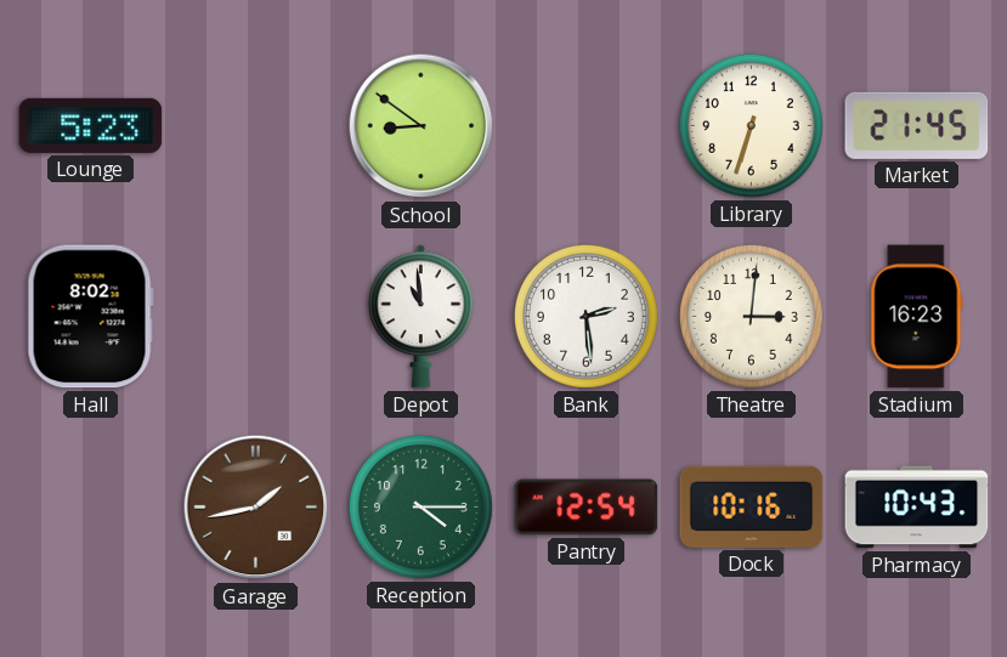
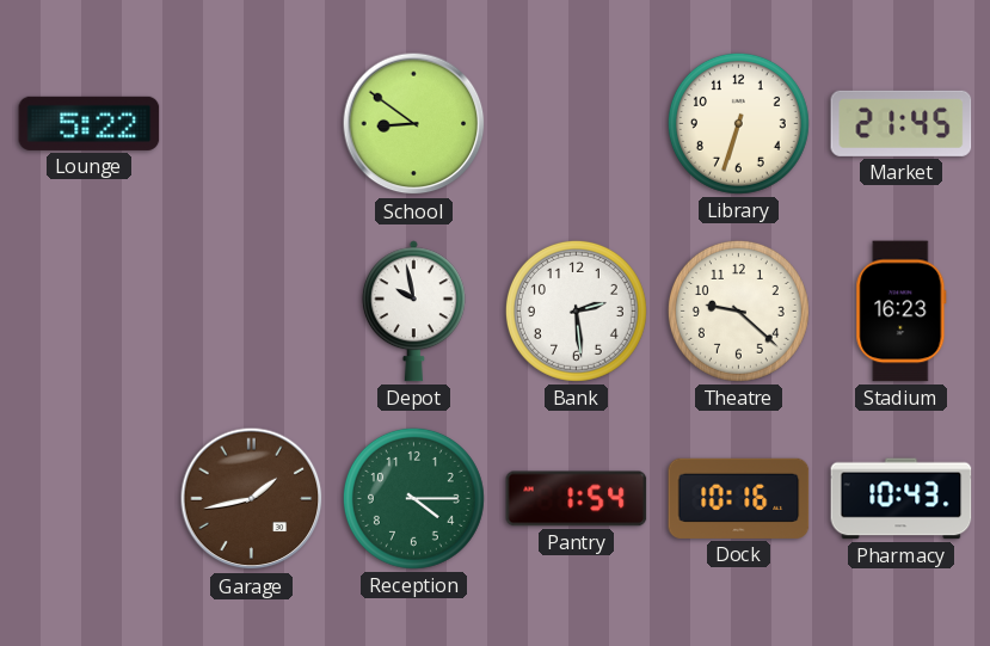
Lounge: 5:23 -> 5:22 (90, 123)
Hall: 8:02 -> none (90, 317)
Depot: 10:59 -> 9:58 (413, 312)
Theatre: 3:01 -> 9:22 (738, 310)
Pantry: 12:54 -> 1:54 (577, 499)
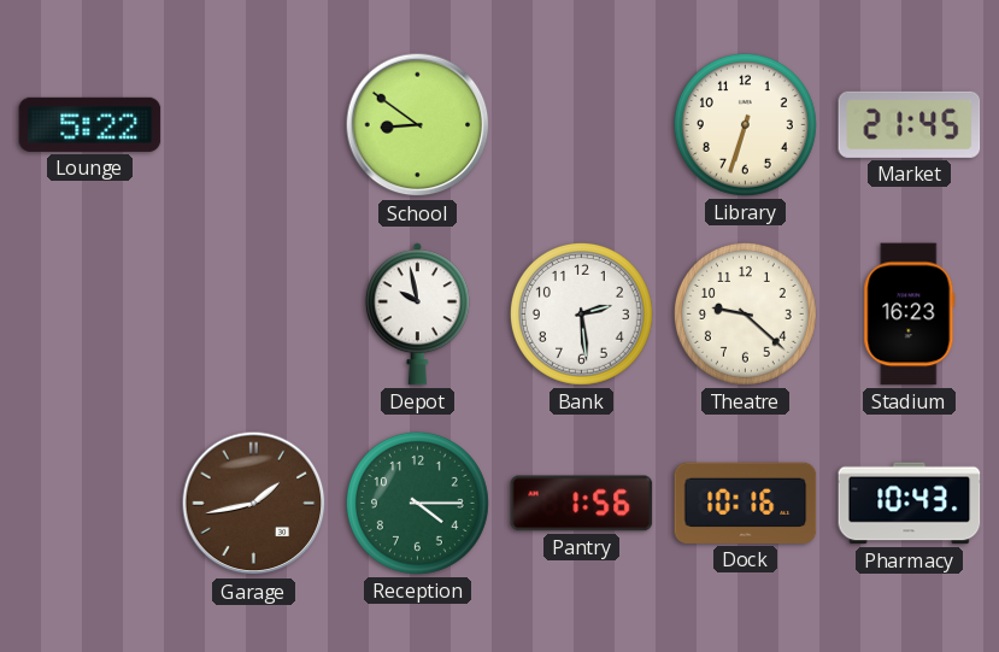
Pantry: 1:54 -> 1:56 (582, 504)
